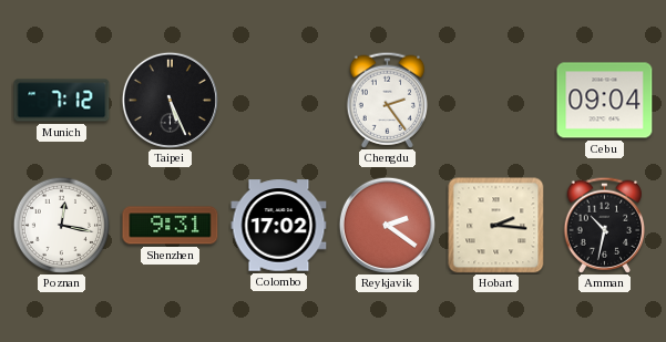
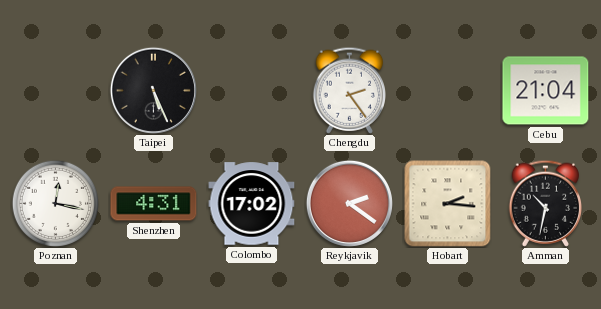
Munich: 7:12 -> none (62, 101)
Cebu: 09:04 -> 21:04 (546, 91)
Shenzhen: 9:31 -> 4:31 (154, 204)
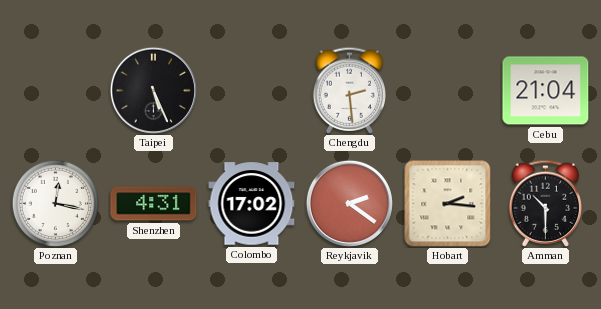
Chengdu: 2:24 -> 2:29 (349, 90)
Amman: 10:32 -> 10:30 (545, 203)
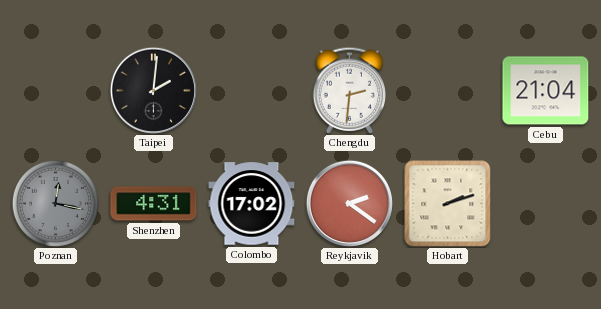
Taipei: 5:26 -> 2:01 (153, 90)
Chengdu: 2:29 -> 2:31 (349, 90)
Poznan dial: white -> grey (55, 203)
Hobart: 2:16 -> 2:12 (448, 204)
Amman: 10:30 -> none (545, 203)
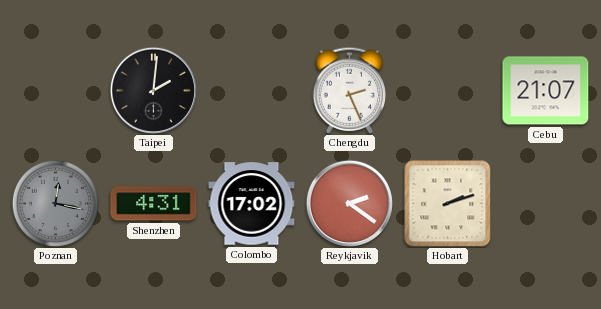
Chengdu: 2:31 -> 2:26 (349, 90)
Cebu: 21:04 -> 21:07 (546, 91)
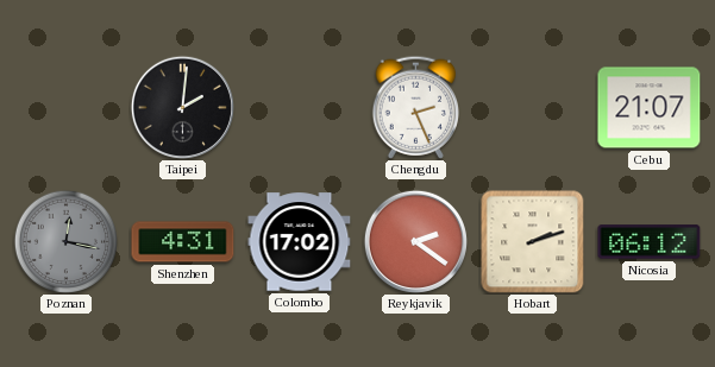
Nicosia: none -> 06:12 (650, 242)
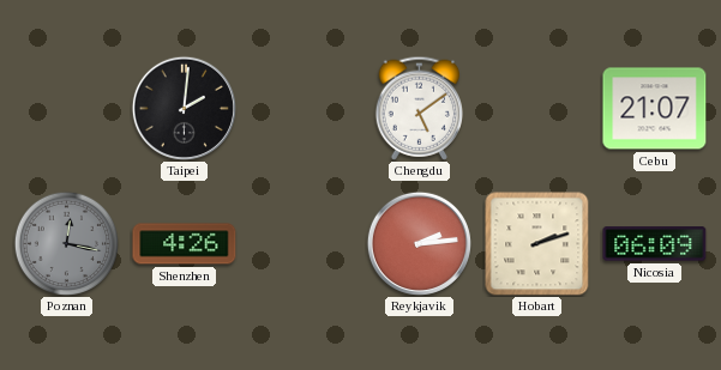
Chengdu: 2:26 -> 5:09 (419, 108)
Shenzhen: 4:31 -> 4:26 (185, 244)
Colombo: 17:02 -> none (300, 242)
Reykjavik: 2:21 -> 2:14 (419, 243)
Nicosia: 06:12 -> 06:09 (655, 244)
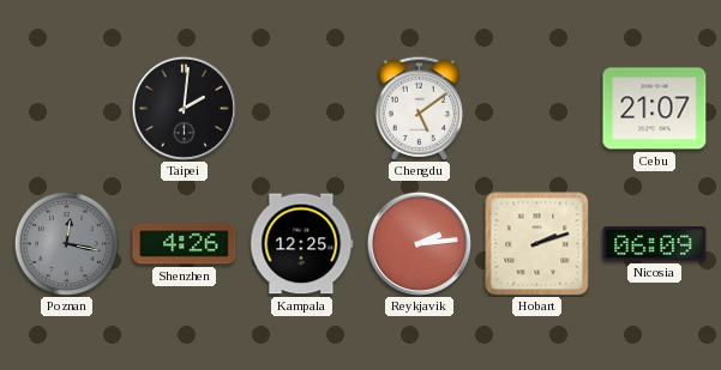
Kampala: none -> 12:25 (302, 244)
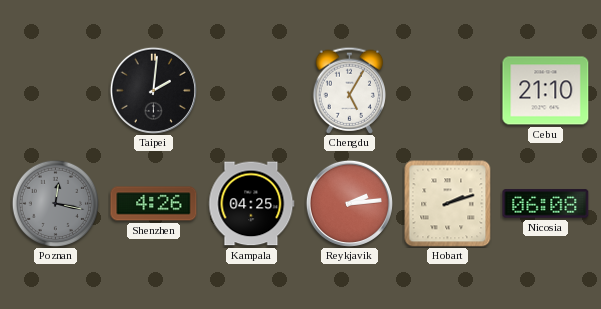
Chengdu: 5:09 -> 5:05 (349, 90)
Cebu: 21:07 -> 21:10 (546, 91)
Kampala: 12:25 -> 04:25 (252, 204)
Nicosia: 06:09 -> 06:08 (546, 204)
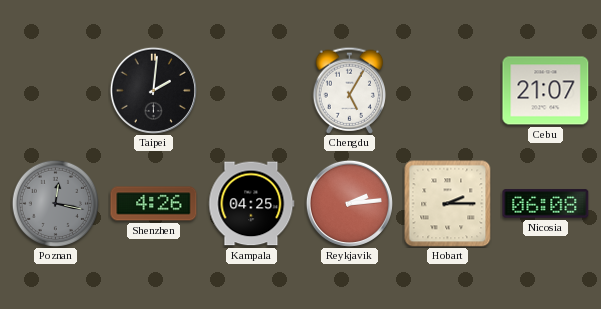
Cebu: 21:10 -> 21:07 (546, 91)
Hobart: 2:12 -> 2:15 (448, 204)
